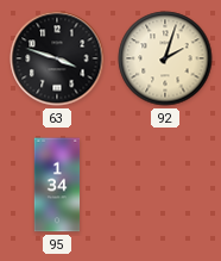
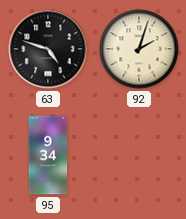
63: 3:48 -> 4:48 (48, 49)
95: 1:34 -> 9:34 (48, 155)
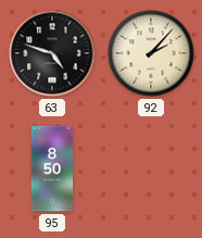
92: 2:03 -> 2:07 (151, 53)
95: 9:34 -> 8:50 (52, 168)
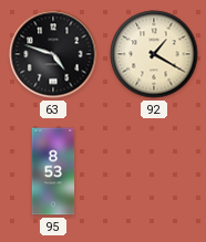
92: 2:07 -> 1:20 (154, 54)
95: 8:50 -> 8:53 (53, 171)
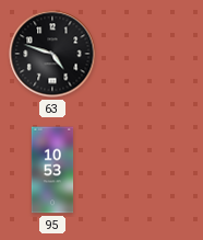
92: 1:20 -> none (154, 54)
95: 8:53 -> 10:53 (52, 170)
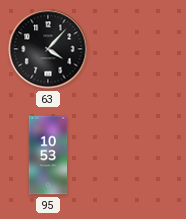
63: 4:48 -> 4:07 (48, 49)
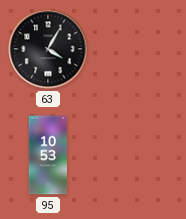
63: 4:07 -> 4:05 (48, 49)
